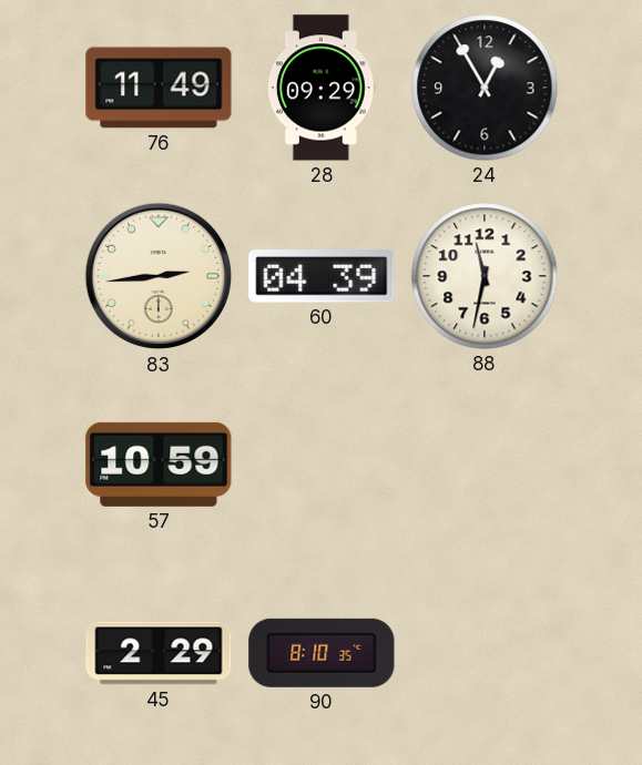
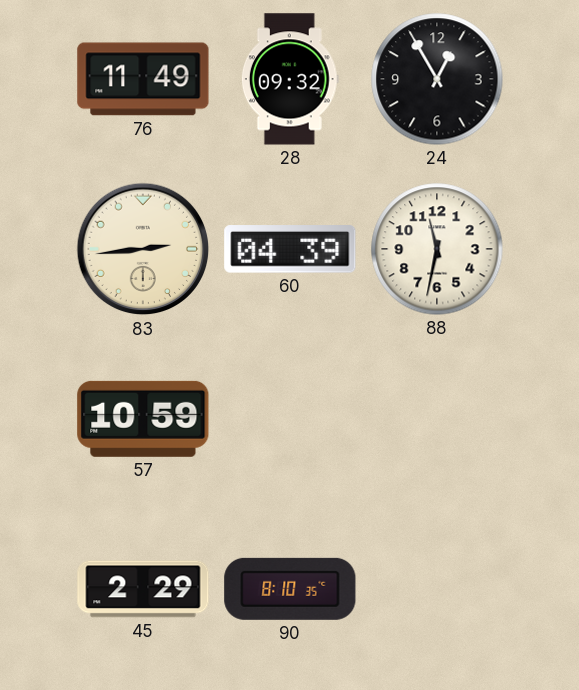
28: 09:29 -> 09:32 (290, 79)
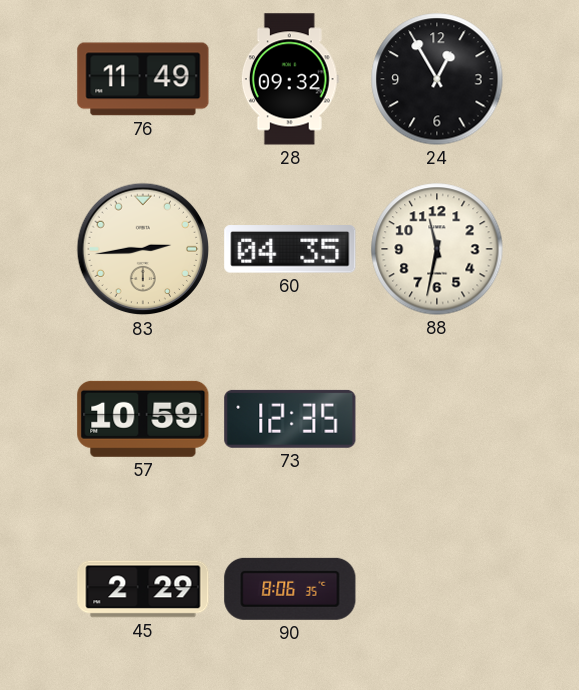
60: 04:39 -> 04:35 (290, 249)
73: none -> 12:35 (290, 419)
90: 8:10 -> 8:06 (290, 589)
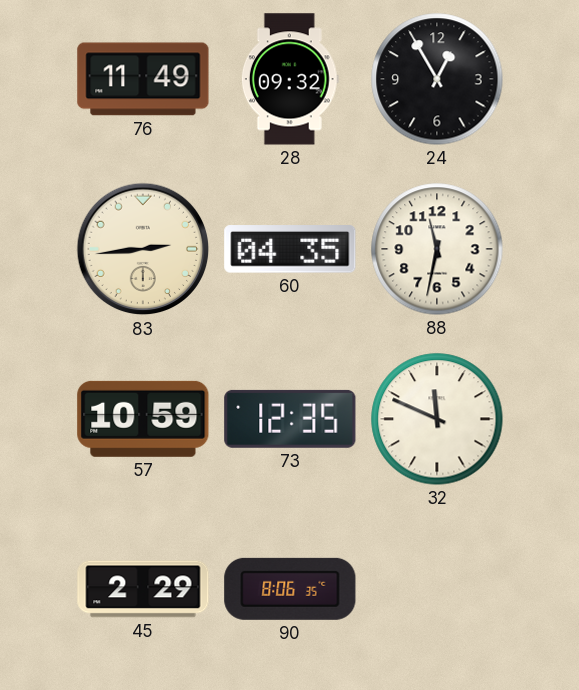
32: none -> 11:49 (437, 419)
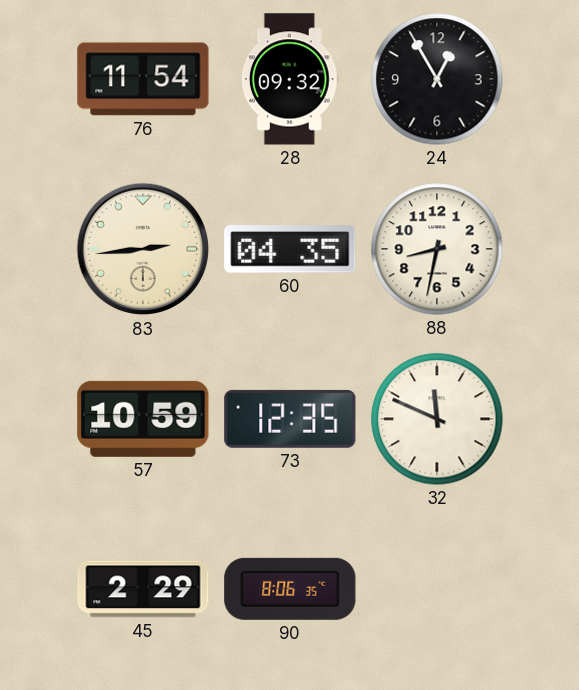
76: 11:49 -> 11:54 (143, 79)
88: 11:32 -> 8:32 (437, 249)
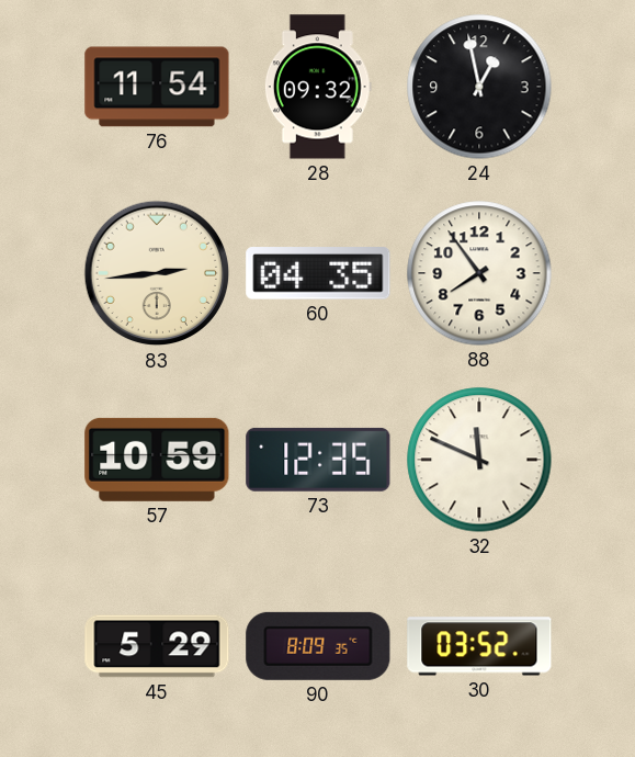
24: 12:55 -> 12:58 (479, 87)
88: 8:32 -> 7:54 (479, 273)
45: 2:29 -> 5:29 (157, 646)
90: 8:06 -> 8:09 (318, 646)
30: none -> 03:52 (479, 646)
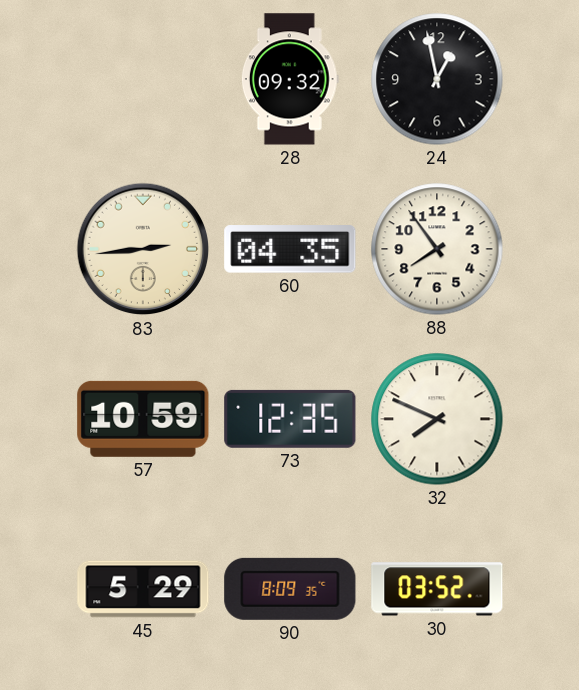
76: 11:54 -> none (157, 87)
32: 11:49 -> 7:49 (437, 419)
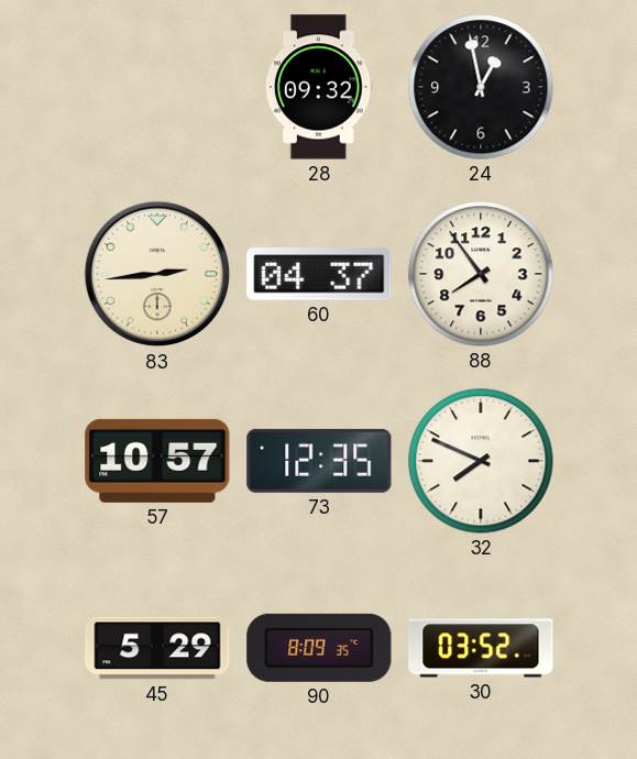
60: 04:35 -> 04:37 (319, 274)
57: 10:59 -> 10:57 (157, 461)
